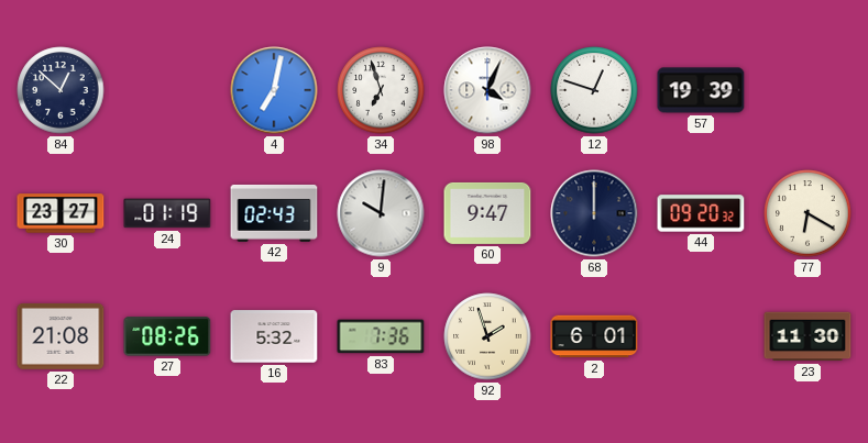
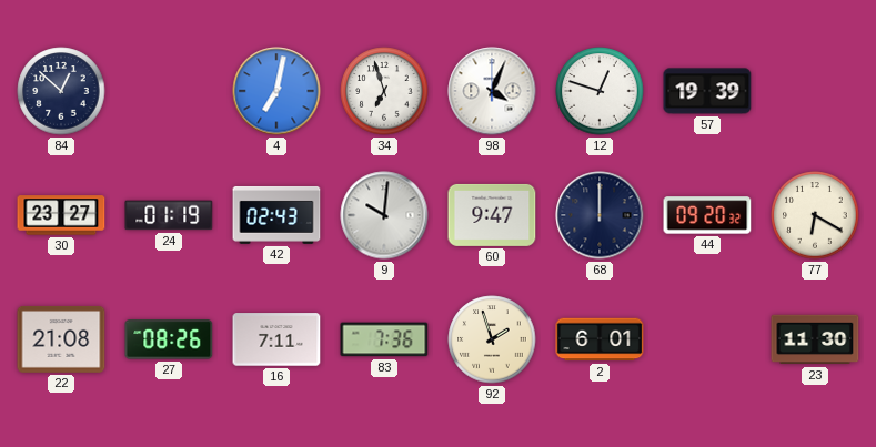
16: 5:32 -> 7:11 (276, 339)
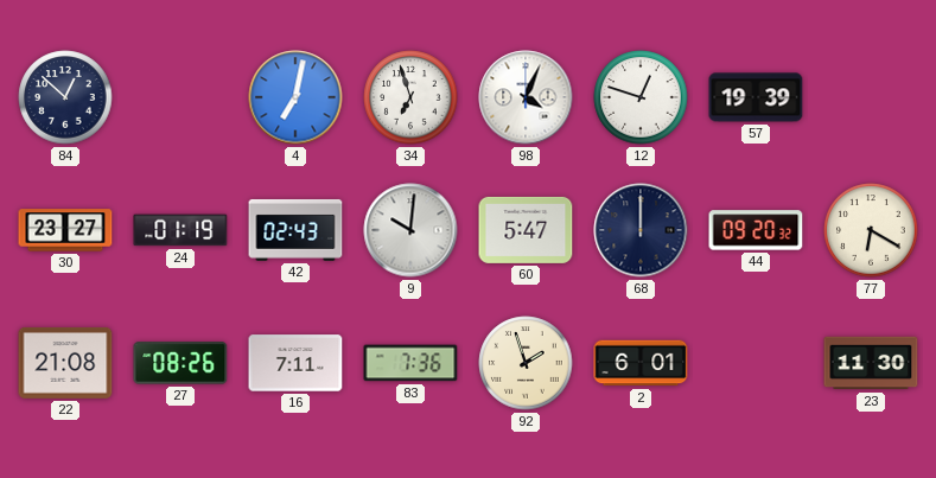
60: 9:47 -> 5:47 (526, 230)
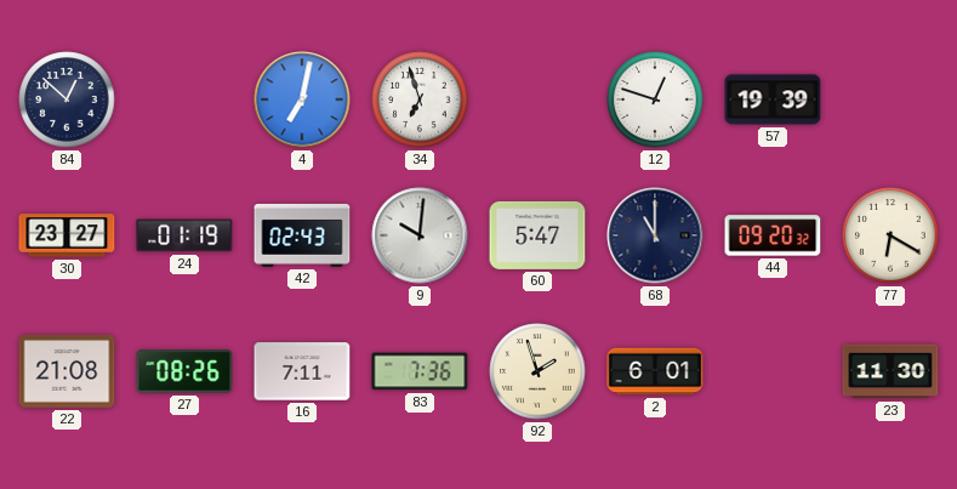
98: 4:04 -> none (526, 97)
68: 12:00 -> 11:00 (655, 235)
